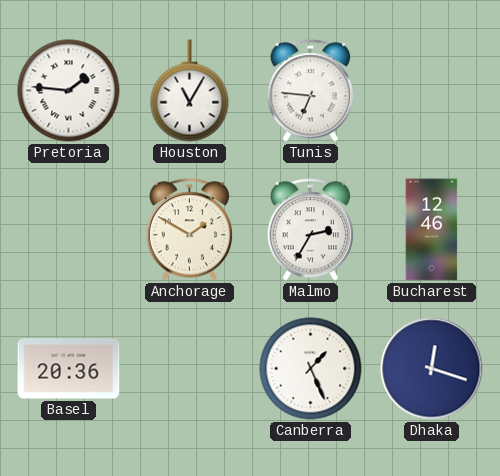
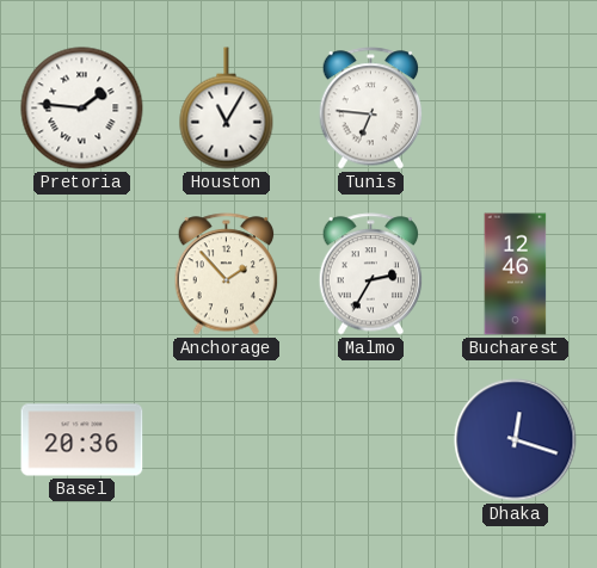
Anchorage: 1:50 -> 1:53 (227, 274)
Canberra: 1:26 -> none (311, 369)
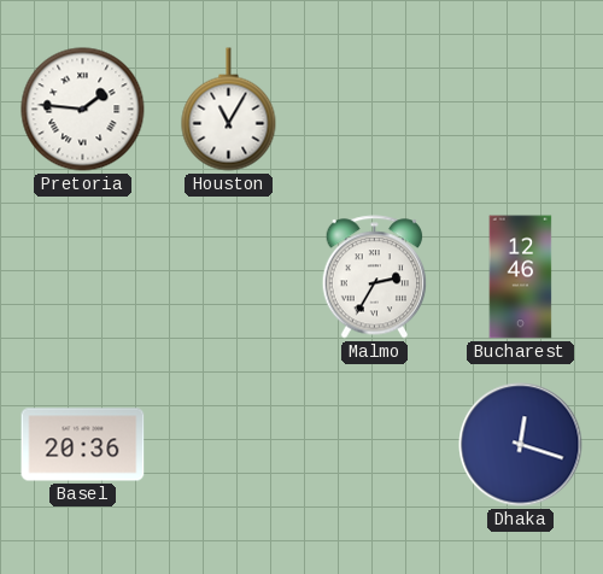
Tunis: 6:46 -> none (371, 109)
Anchorage: 1:53 -> none (227, 274)
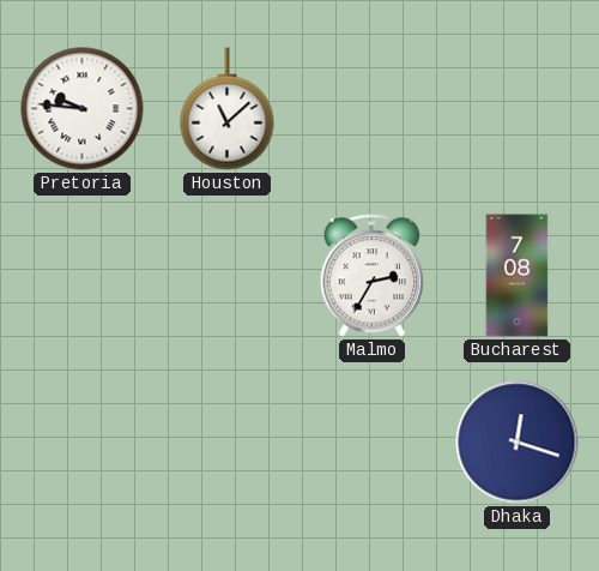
Pretoria: 1:46 -> 9:46 (83, 109)
Houston: 11:05 -> 11:08 (228, 109)
Bucharest: 12:46 -> 7:08 (518, 276)
Basel: 20:36 -> none (83, 445)
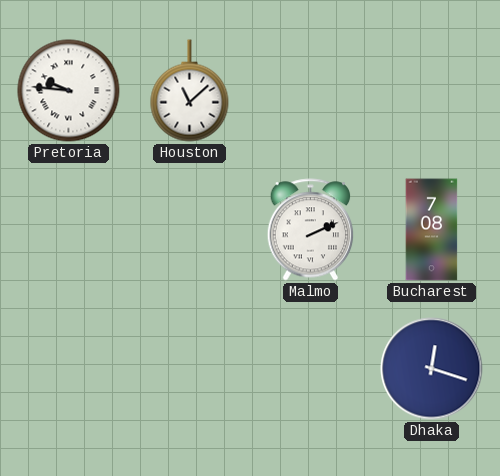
Malmo: 2:35 -> 2:11 (311, 230)
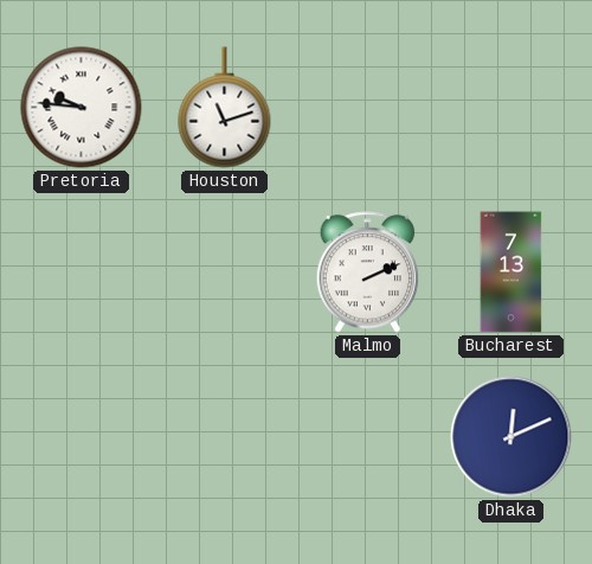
Houston: 11:08 -> 11:12 (225, 108)
Bucharest: 7:08 -> 7:13 (511, 273)
Dhaka: 12:18 -> 12:11 (511, 437)
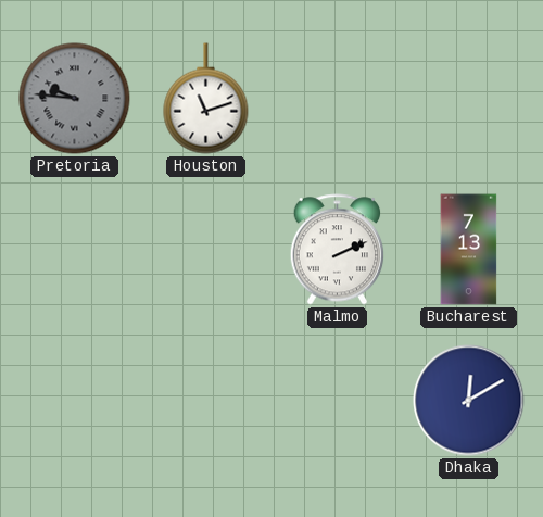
Pretoria dial: white -> grey (75, 99)
Dhaka: 12:11 -> 12:10 (469, 401)
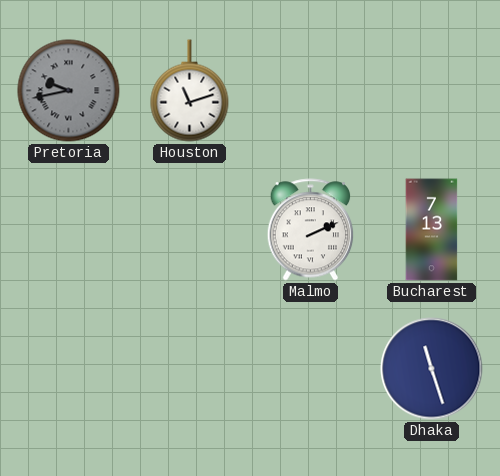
Pretoria: 9:46 -> 9:43 (69, 91)
Dhaka: 12:10 -> 11:27 (432, 369)
